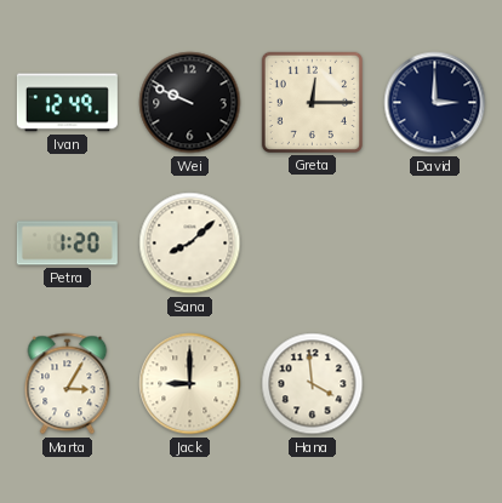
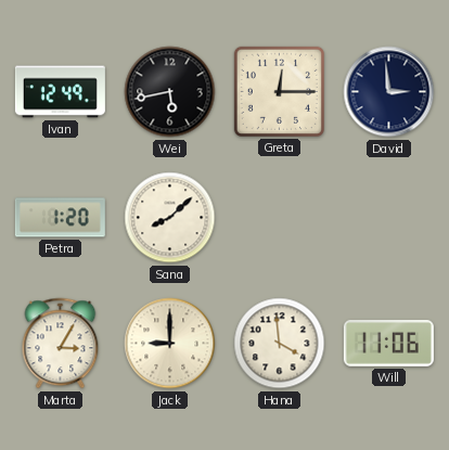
Wei: 9:49 -> 5:43 (170, 92)
David: 3:00 -> 2:59 (389, 92)
Will: none -> 11:06 (388, 344)
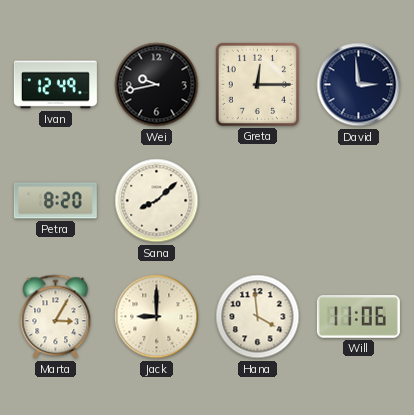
Wei: 5:43 -> 9:43 (157, 85)
Petra: 1:20 -> 8:20 (55, 201)
